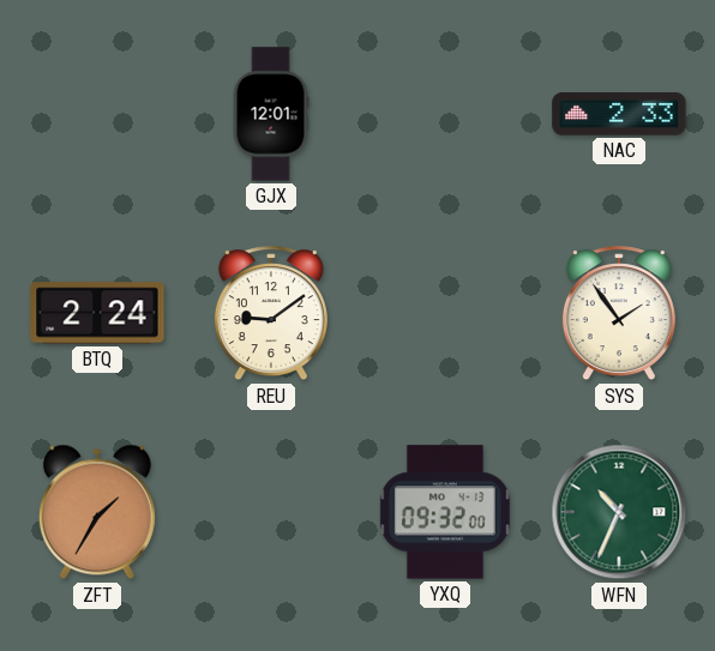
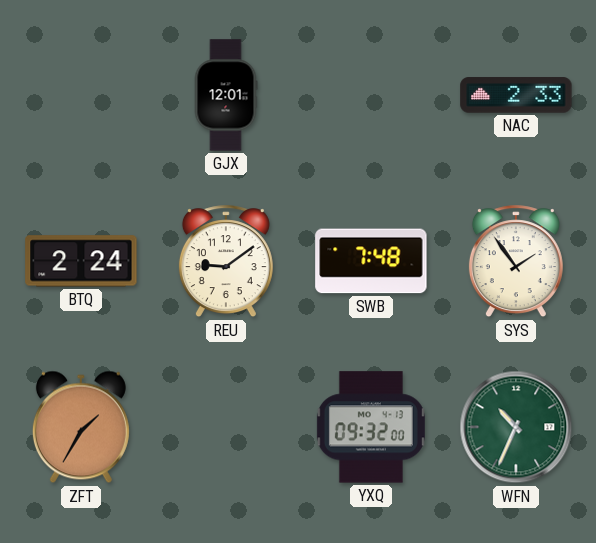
SWB: none -> 7:48 (371, 261)
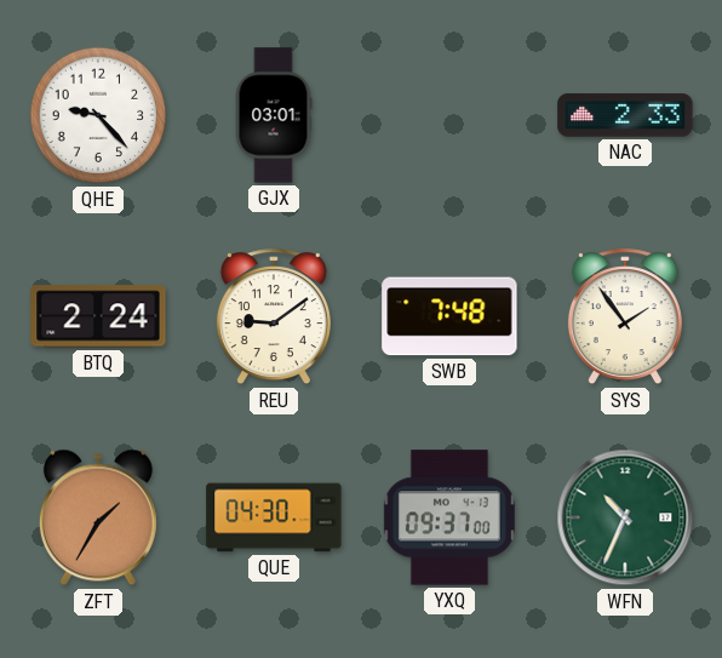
QHE: none -> 9:23 (98, 115)
GJX: 12:01 -> 03:01 (274, 115)
QUE: none -> 04:30 (274, 517)
YXQ: 09:32 -> 09:37 (449, 517)
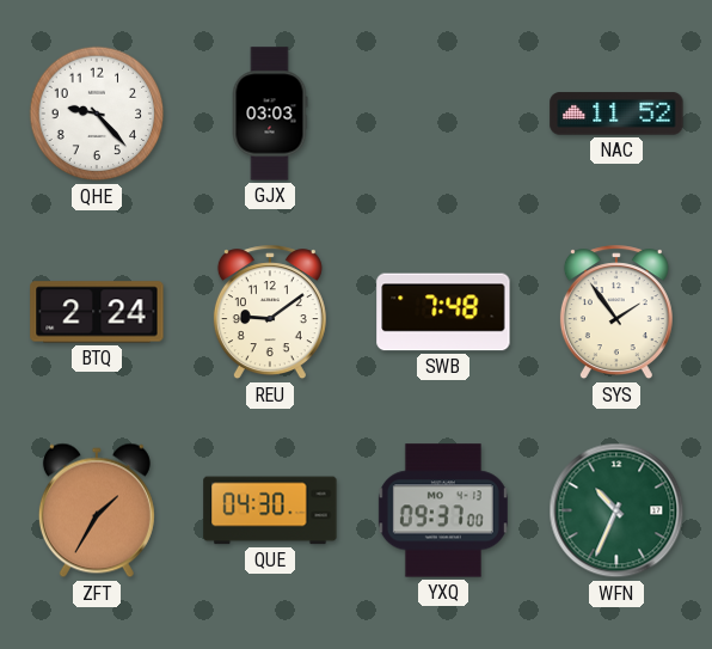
GJX: 03:01 -> 03:03 (270, 114)
NAC: 2:33 -> 11:52 (616, 114)
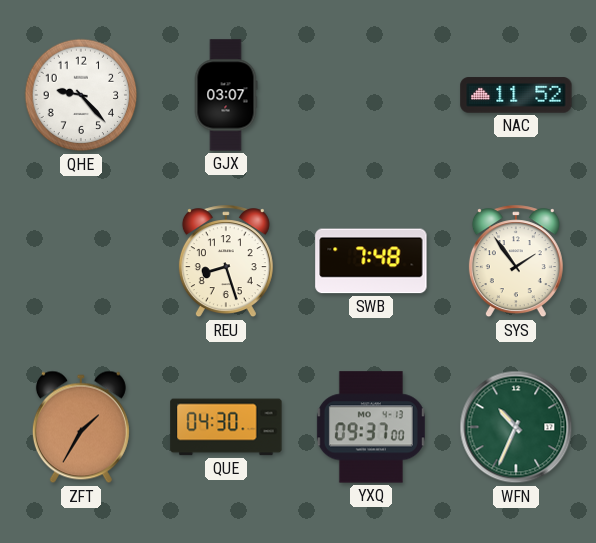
GJX: 03:03 -> 03:07 (226, 95)
BTQ: 2:24 -> none (97, 312)
REU: 9:09 -> 8:27 (226, 262)
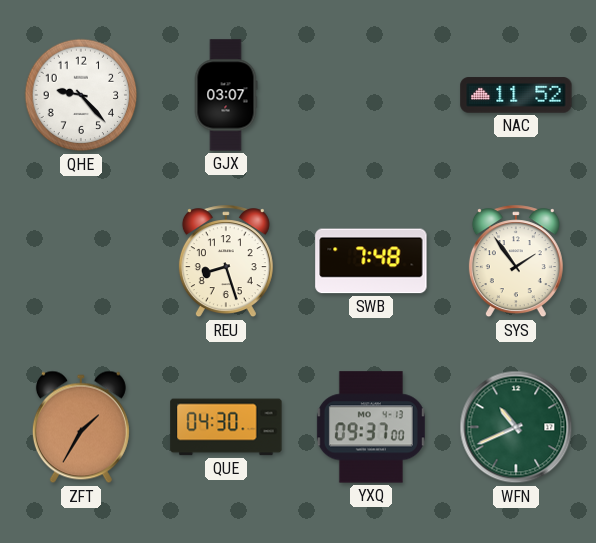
WFN: 10:34 -> 10:41 (516, 427)
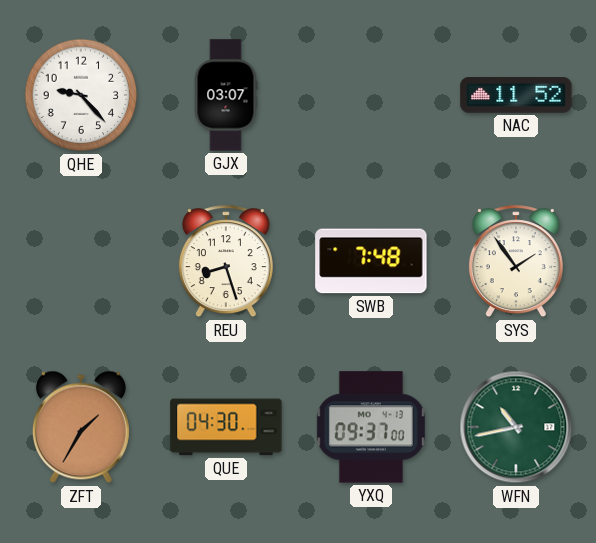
WFN: 10:41 -> 10:43 (516, 427)
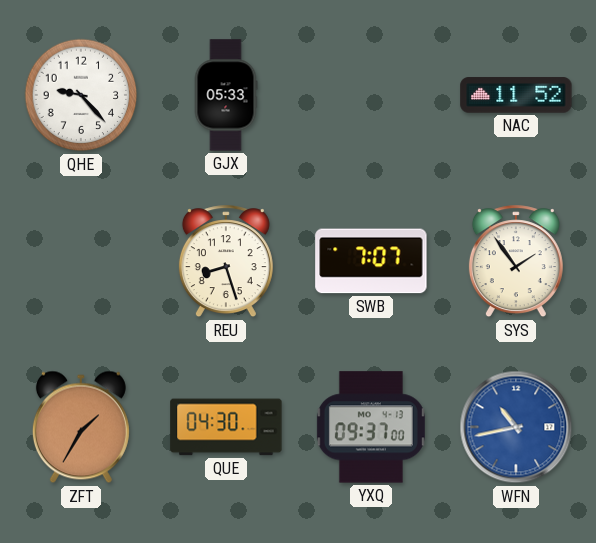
GJX: 03:07 -> 05:33 (226, 95)
SWB: 7:48 -> 7:07 (371, 261)
WFN dial: green -> blue (516, 427)
